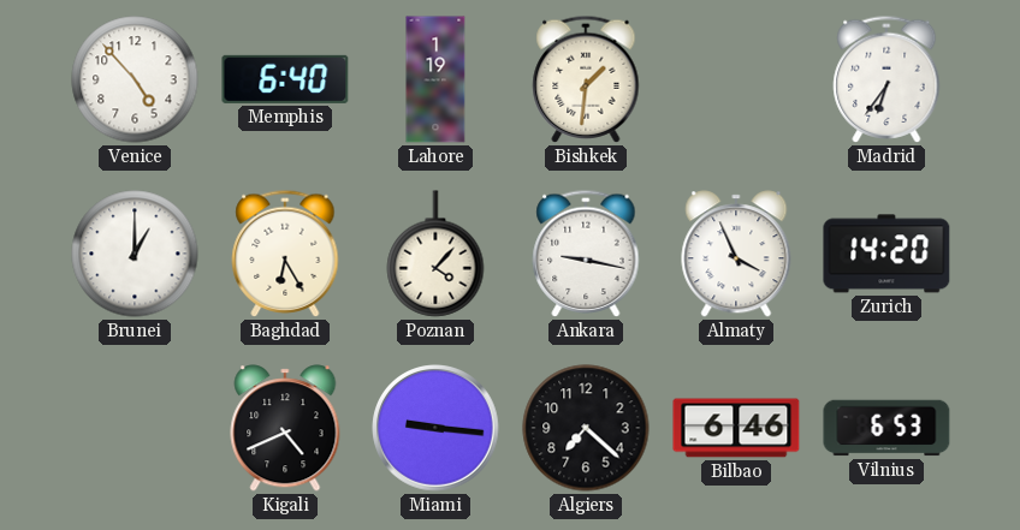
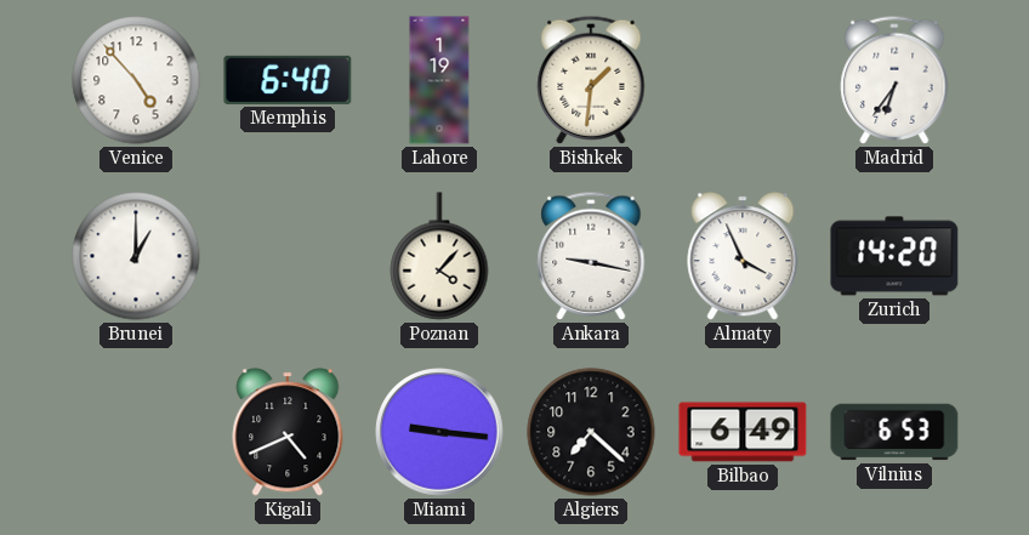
Baghdad: 6:25 -> none (285, 254)
Bilbao: 6:46 -> 6:49 (743, 432)
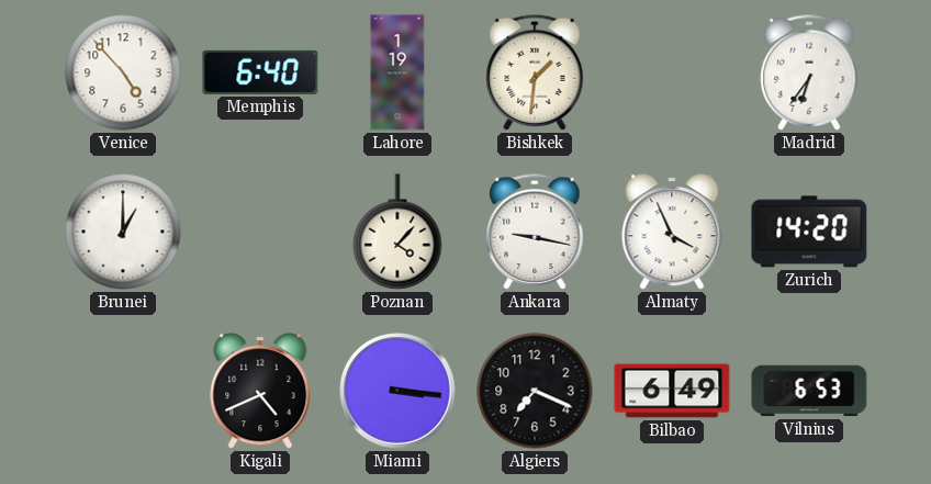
Miami: 9:16 -> 3:16 (397, 391)
Algiers: 7:22 -> 7:19 (535, 391)
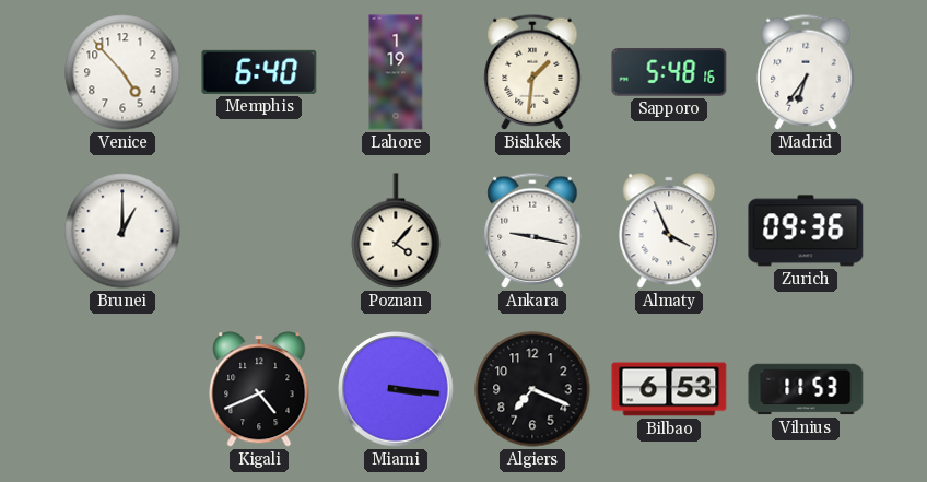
Sapporo: none -> 5:48 (669, 72)
Zurich: 14:20 -> 09:36 (806, 231)
Bilbao: 6:49 -> 6:53 (669, 389)
Vilnius: 6:53 -> 11:53 (806, 389)
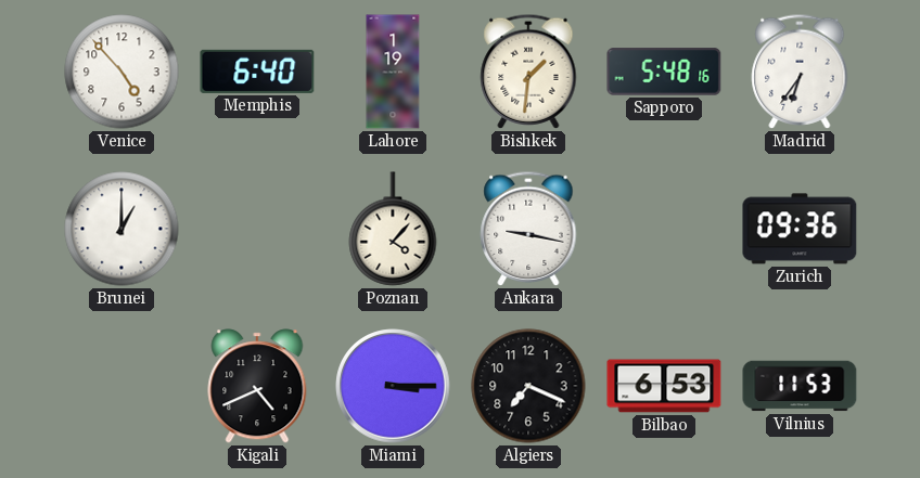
Almaty: 3:56 -> none (669, 231)
Miami: 3:16 -> 3:15 (393, 386)
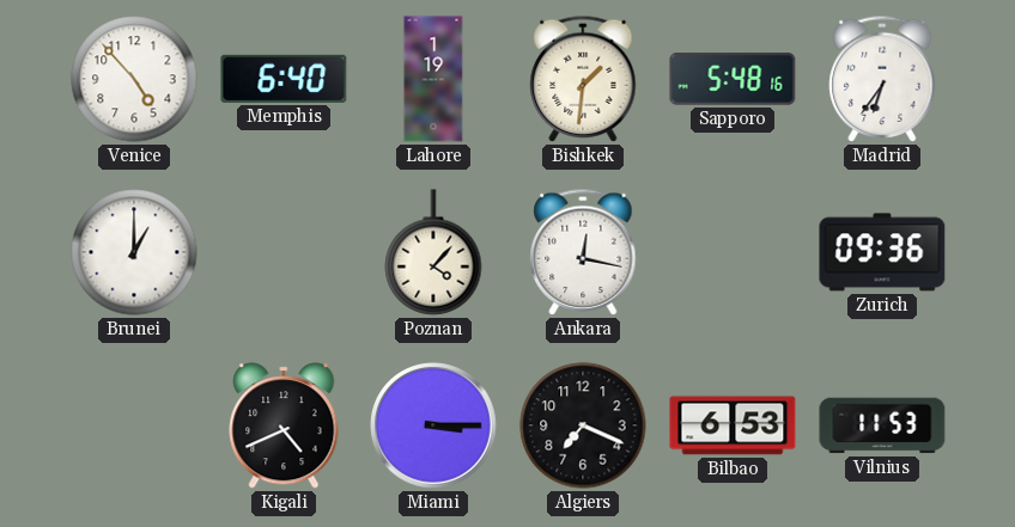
Ankara: 9:17 -> 12:17 (583, 252)
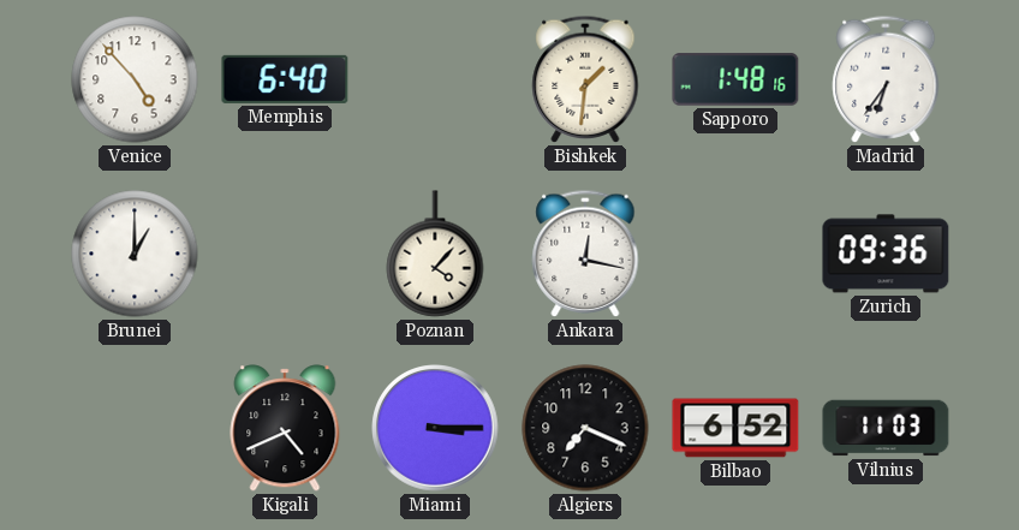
Lahore: 1:19 -> none (433, 79)
Sapporo: 5:48 -> 1:48 (735, 79)
Bilbao: 6:53 -> 6:52 (735, 428)
Vilnius: 11:53 -> 11:03 (886, 428)
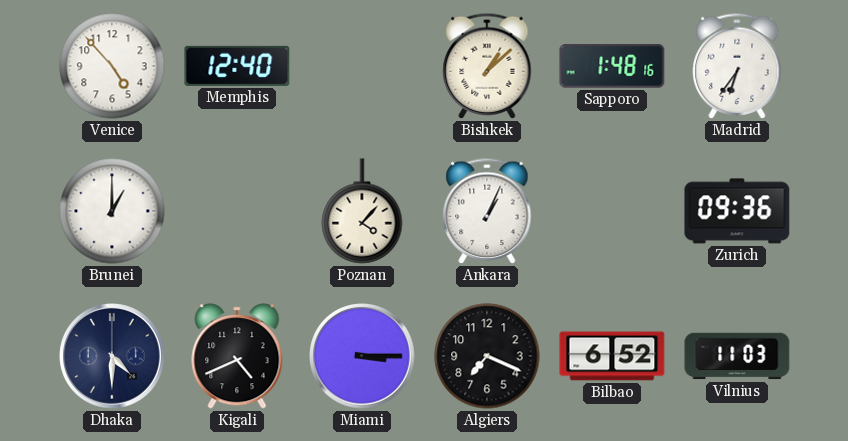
Memphis: 6:40 -> 12:40 (237, 66)
Bishkek: 1:31 -> 1:08 (487, 66)
Ankara: 12:17 -> 1:04 (487, 211)
Dhaka: none -> 4:30 (112, 356)
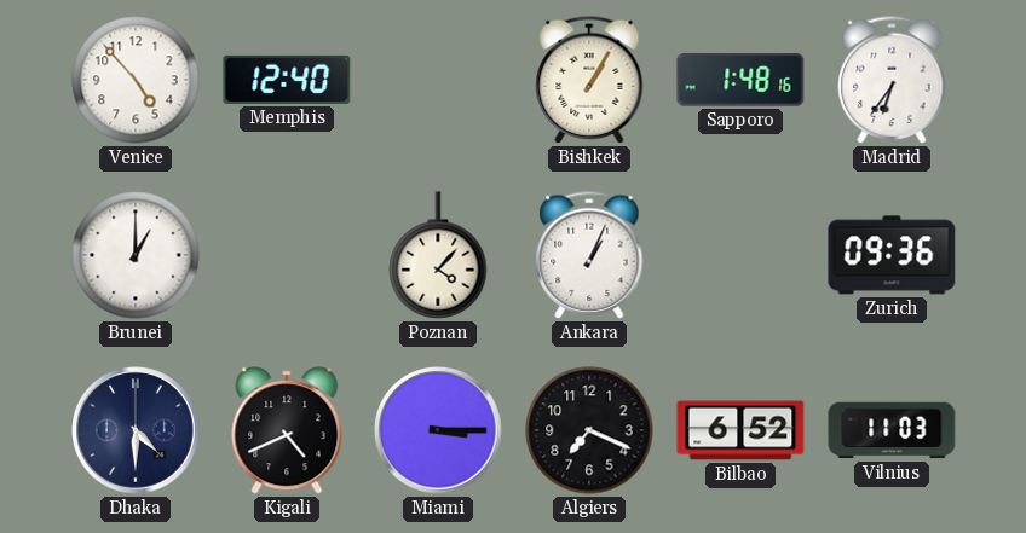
Bishkek: 1:08 -> 1:05 (589, 80)
